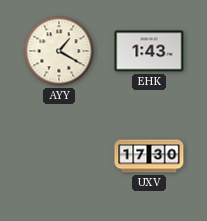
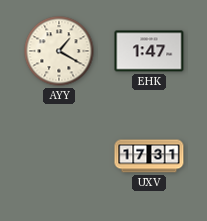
EHK: 1:43 -> 1:47 (149, 51)
UXV: 17:30 -> 17:31 (149, 156)
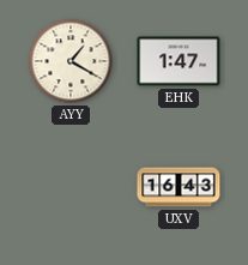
UXV: 17:31 -> 16:43 (179, 187)
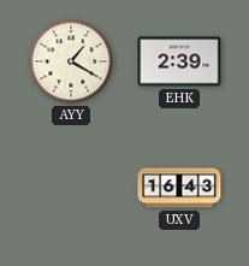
EHK: 1:47 -> 2:39 (179, 61)
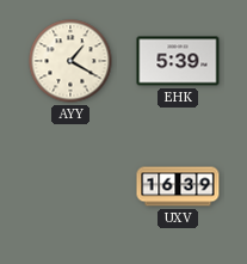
EHK: 2:39 -> 5:39 (178, 61)
UXV: 16:43 -> 16:39 (178, 186)
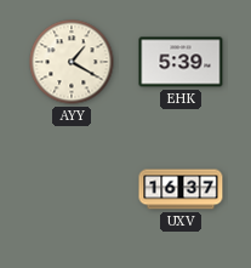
UXV: 16:39 -> 16:37 (181, 189)
